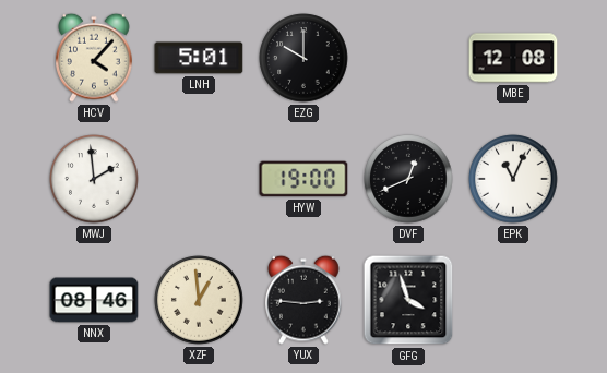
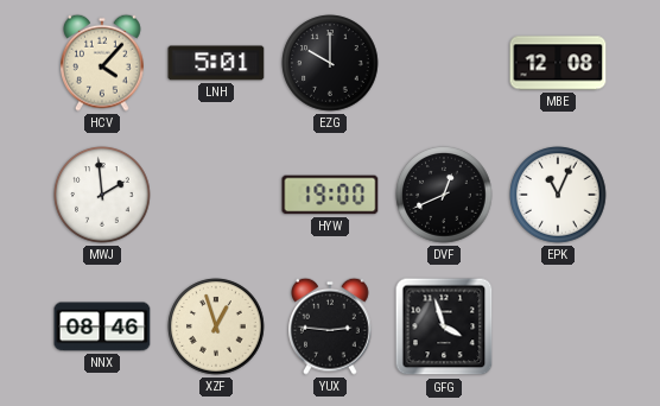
XZF: 12:59 -> 12:57 (216, 326)
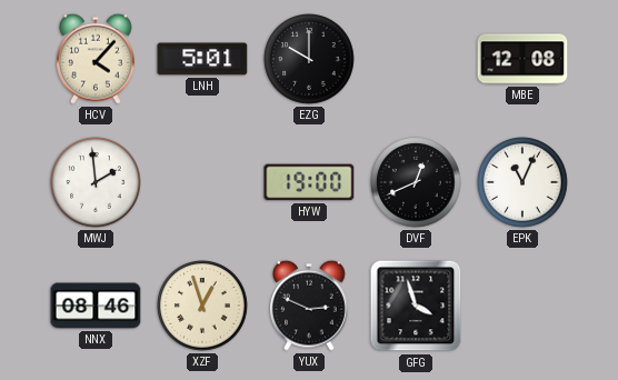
YUX: 2:46 -> 2:49 (310, 306)
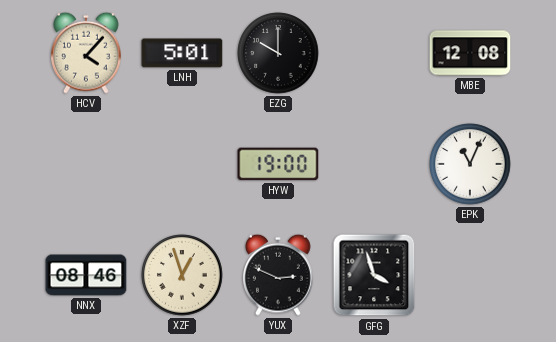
MWJ: 1:59 -> none (96, 182)
DVF: 12:41 -> none (416, 182)
